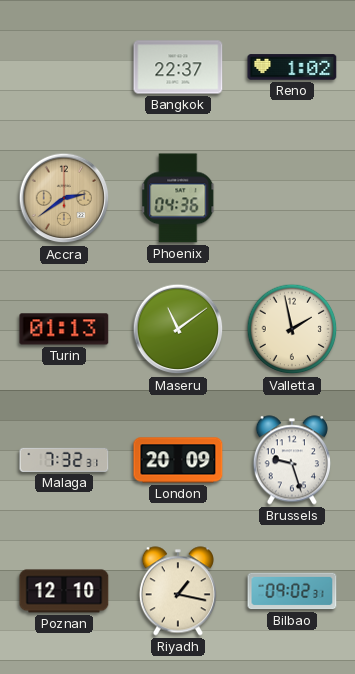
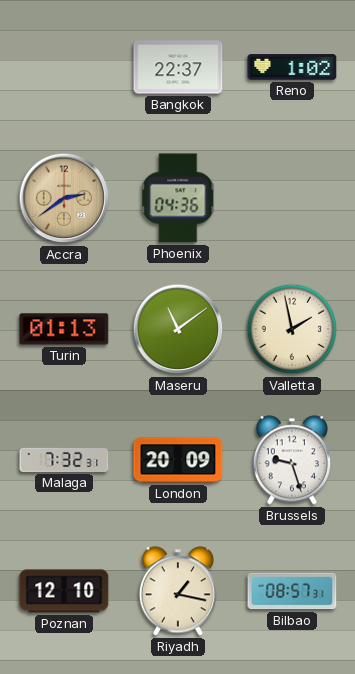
Bilbao: 09:02 -> 08:57 (292, 591)
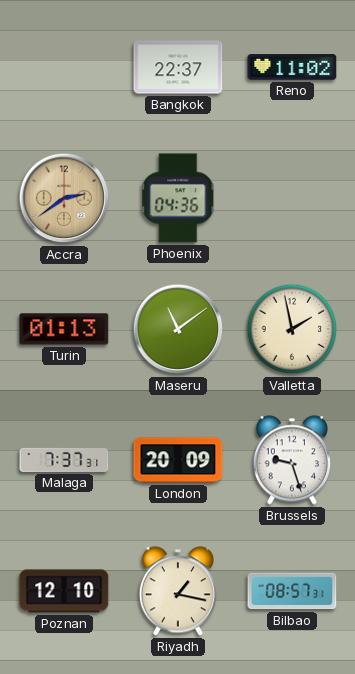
Reno: 1:02 -> 11:02 (292, 67)
Malaga: 7:32 -> 7:37 (64, 460)
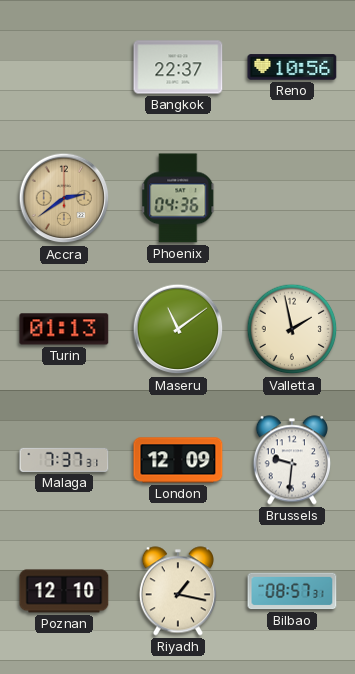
Reno: 11:02 -> 10:56 (292, 67)
London: 20:09 -> 12:09 (178, 460)
Brussels: 9:27 -> 9:31 (292, 460)
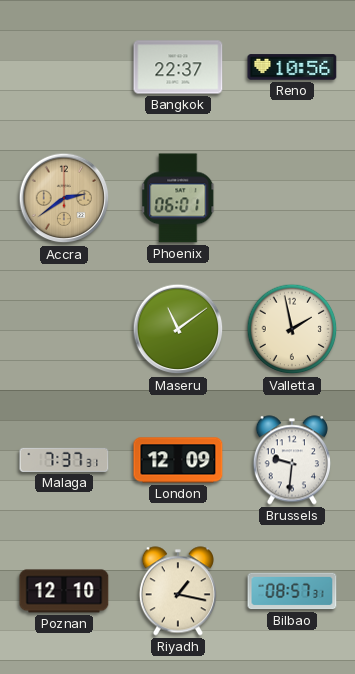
Phoenix: 04:36 -> 06:01 (179, 198)
Turin: 01:13 -> none (64, 329)
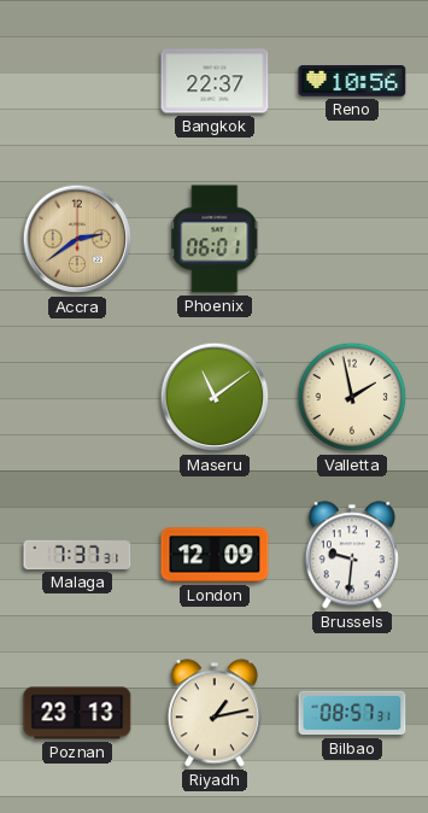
Poznan: 12:10 -> 23:13 (77, 713)
Riyadh: 1:17 -> 1:13 (215, 713)
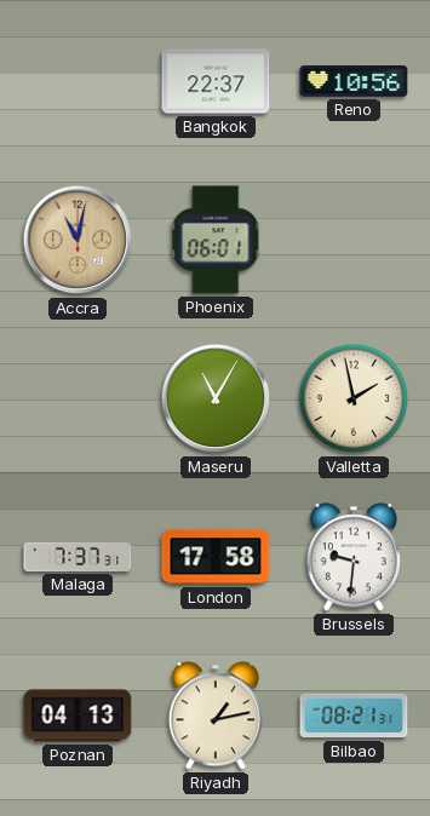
Accra: 2:39 -> 11:02 (78, 240)
Maseru: 11:09 -> 11:05 (216, 398)
London: 12:09 -> 17:58 (216, 557)
Poznan: 23:13 -> 04:13 (78, 716)
Bilbao: 08:57 -> 08:21 (354, 716)
